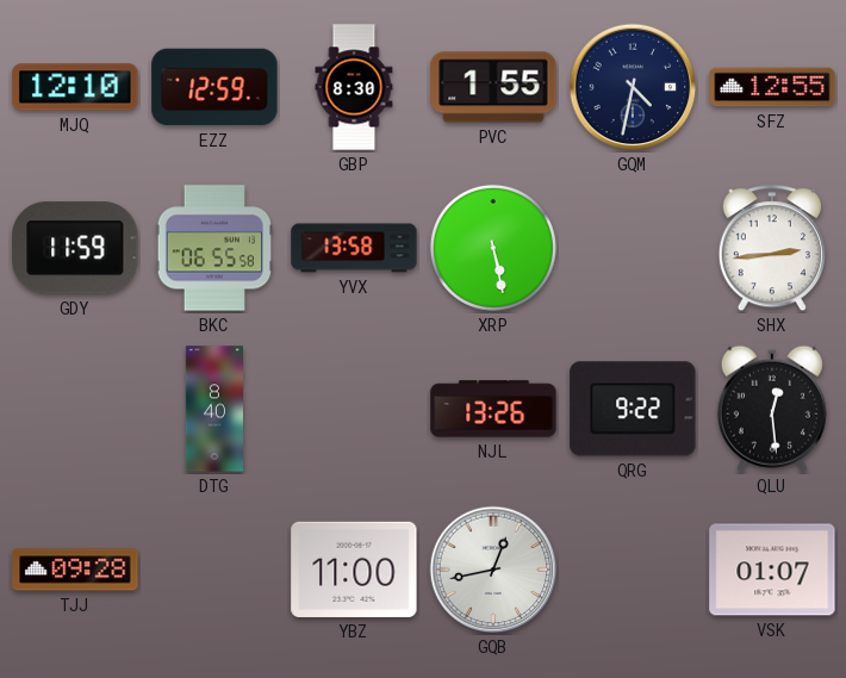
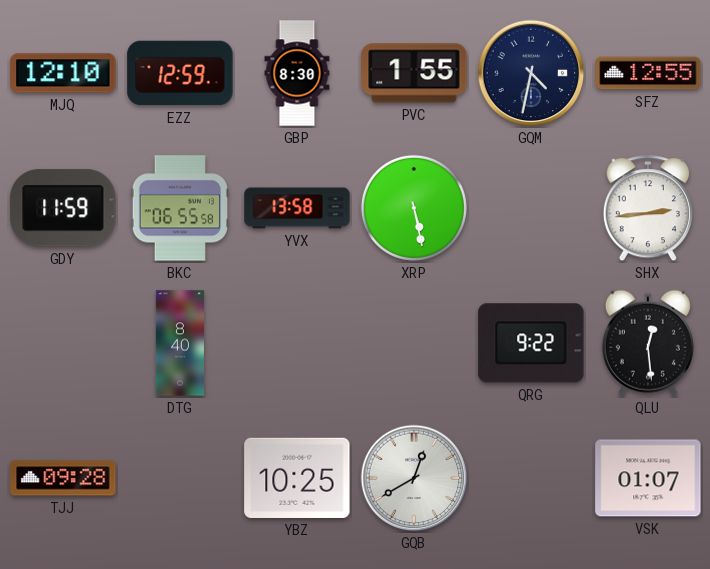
NJL: 13:26 -> none (493, 409)
YBZ: 11:00 -> 10:25 (297, 478)
GQB: 12:43 -> 12:40 (414, 478)
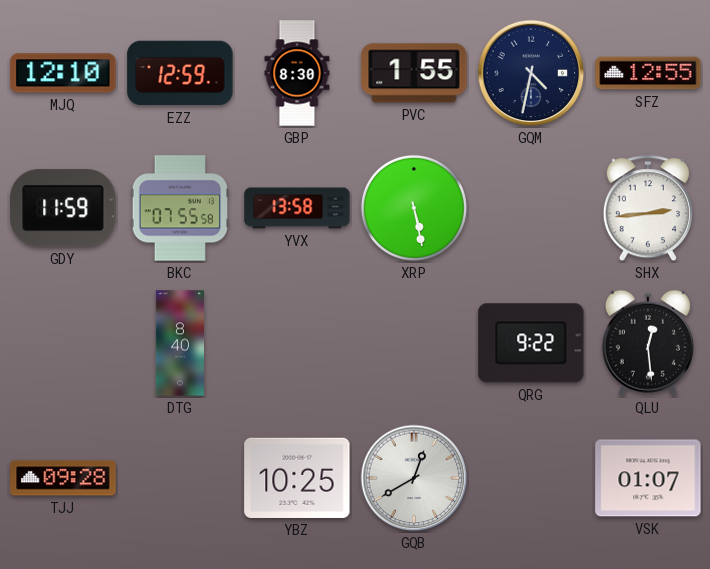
BKC: 06:55 -> 07:55 (179, 208)
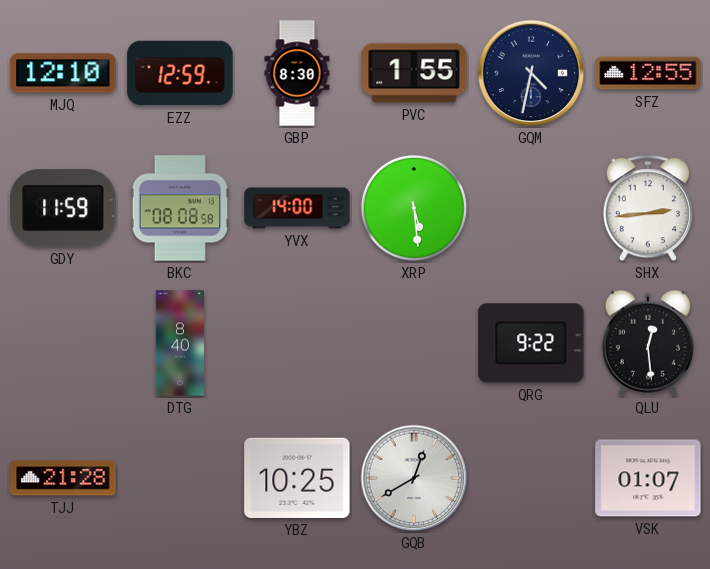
BKC: 07:55 -> 08:08 (179, 208)
YVX: 13:58 -> 14:00 (297, 208)
XRP: 5:28 -> 5:29 (414, 208)
TJJ: 09:28 -> 21:28 (63, 478)
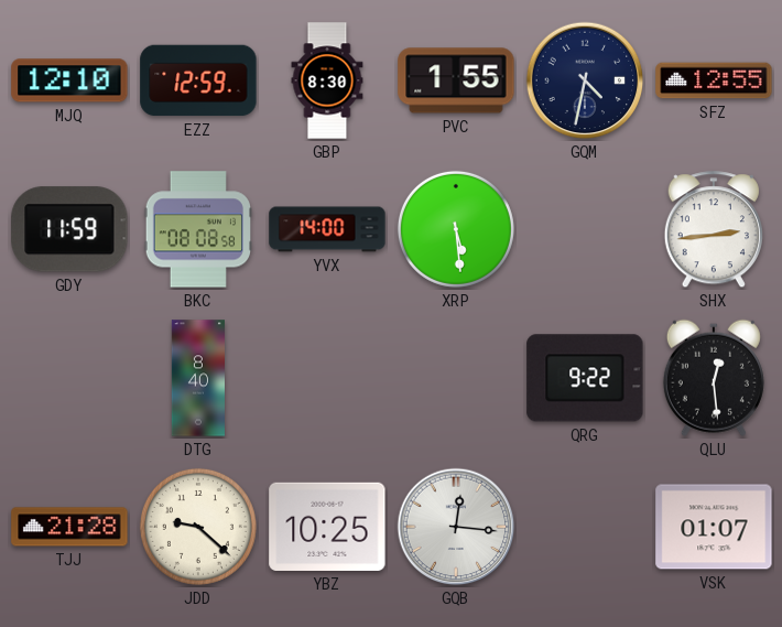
JDD: none -> 9:22 (198, 527)
GQB: 12:40 -> 12:16 (456, 527)
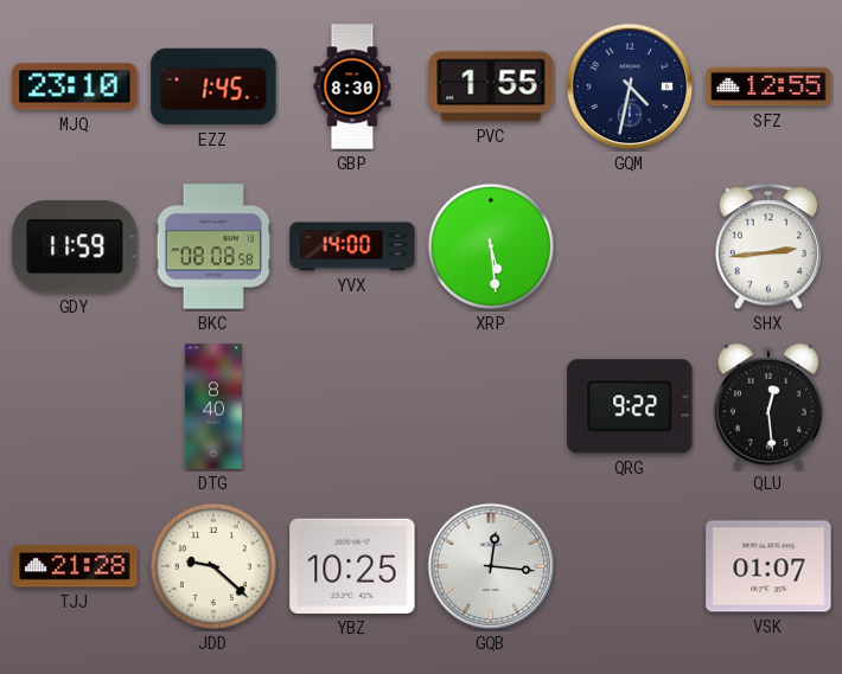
MJQ: 12:10 -> 23:10 (75, 86)
EZZ: 12:59 -> 1:45 (213, 86)
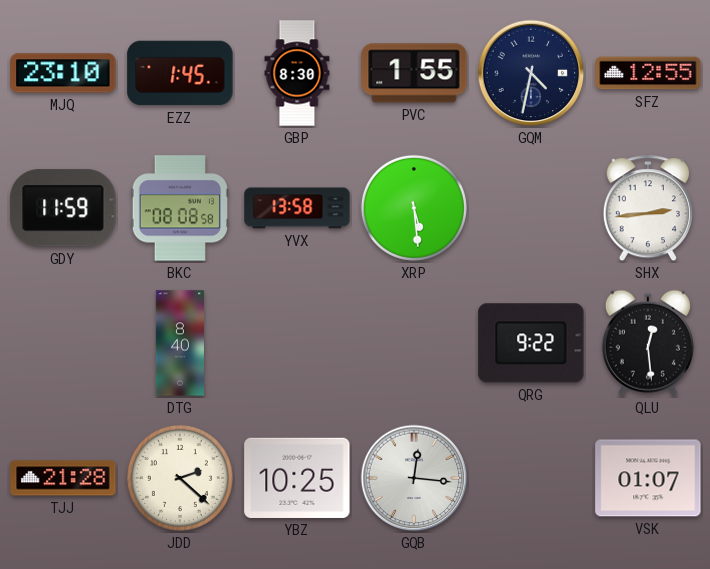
YVX: 14:00 -> 13:58 (297, 208)
JDD: 9:22 -> 2:22 (180, 478)
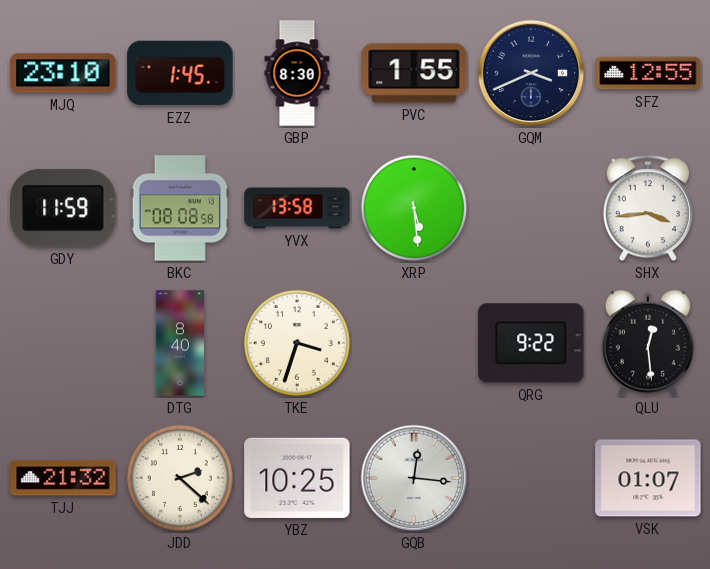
GQM: 4:32 -> 3:41 (531, 73)
SHX: 2:44 -> 3:44 (648, 209)
TKE: none -> 3:33 (297, 343)
TJJ: 21:28 -> 21:32 (63, 478)
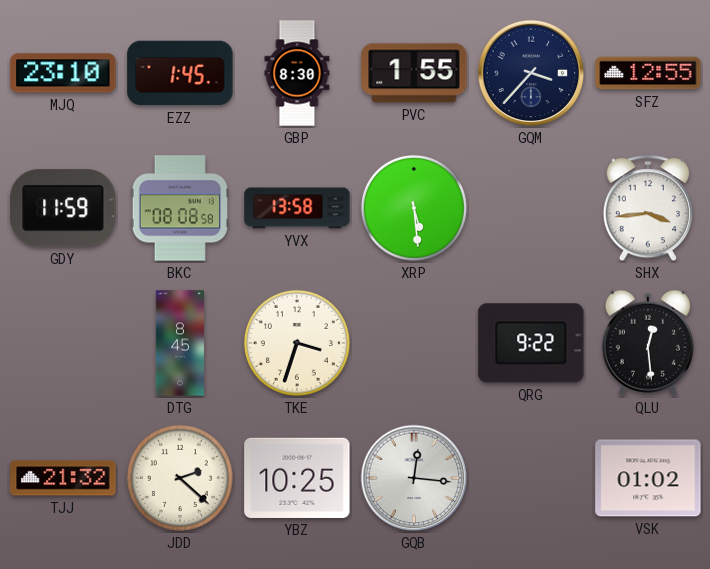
GQM: 3:41 -> 3:37 (531, 73)
DTG: 8:40 -> 8:45 (179, 343)
VSK: 01:07 -> 01:02 (648, 478)
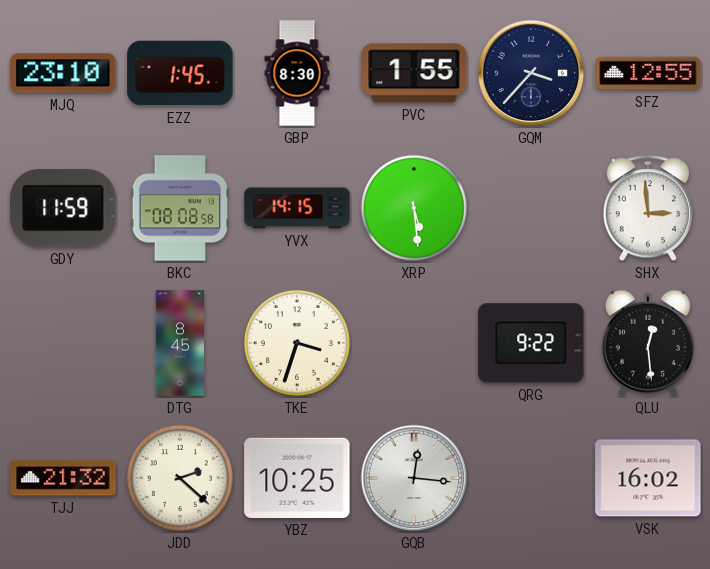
YVX: 13:58 -> 14:15 (297, 208)
SHX: 3:44 -> 2:59 (648, 209)
VSK: 01:02 -> 16:02 (648, 478)
